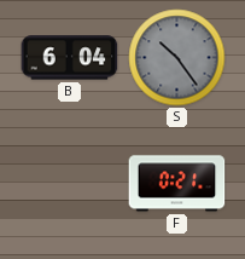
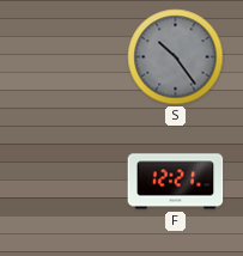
B: 6:04 -> none (70, 58)
F: 0:21 -> 12:21 (176, 182)
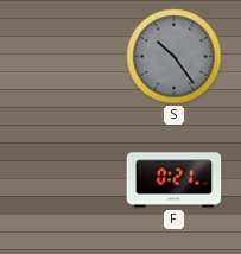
F: 12:21 -> 0:21 (175, 180)
